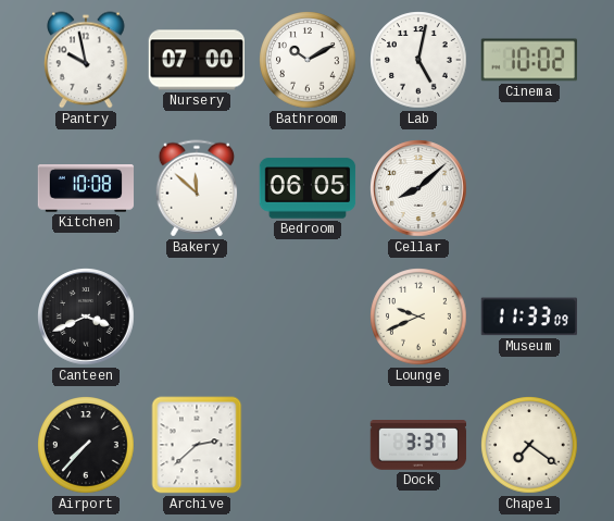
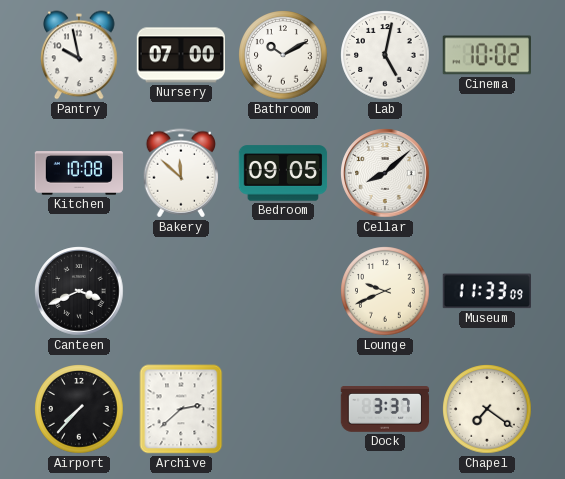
Bedroom: 06:05 -> 09:05 (283, 173)
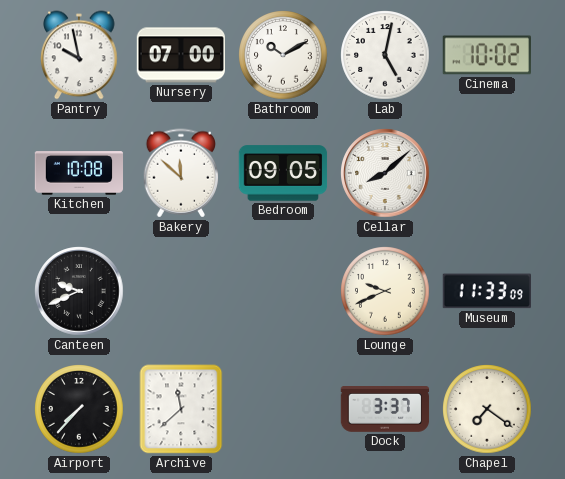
Canteen: 3:41 -> 9:41 (79, 291)
Archive: 2:38 -> 11:38 (181, 409)
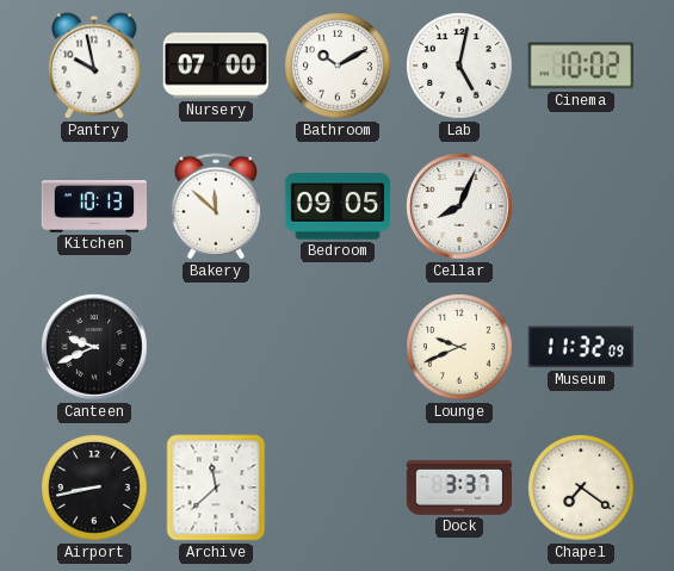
Kitchen: 10:08 -> 10:13 (94, 206)
Cellar: 8:08 -> 8:04 (459, 206)
Museum: 11:33 -> 11:32 (580, 347)
Airport: 7:37 -> 8:43 (94, 488)
